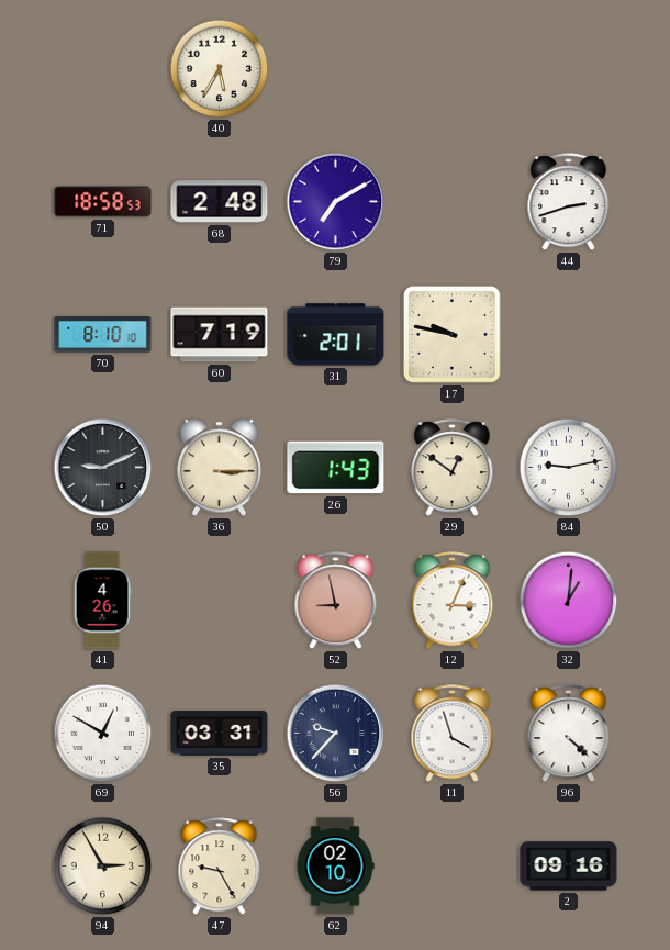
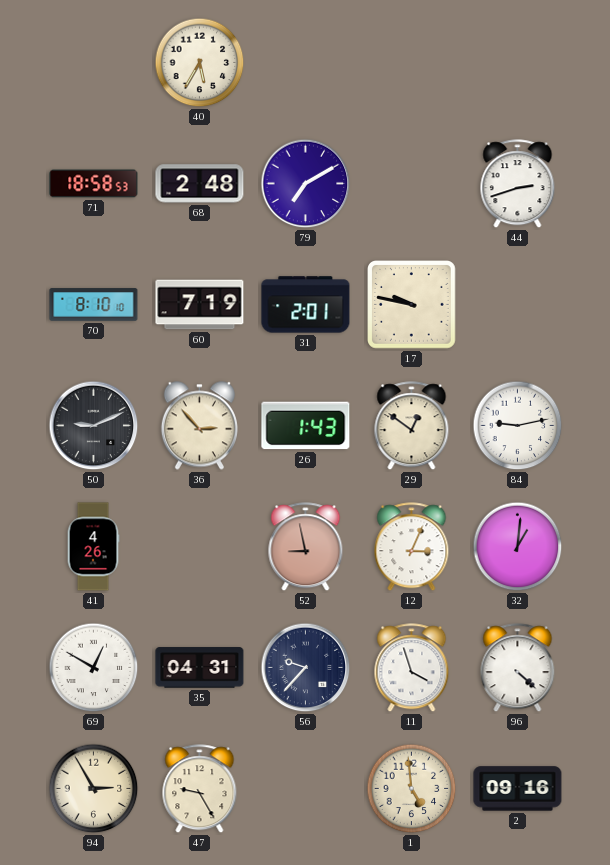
36: 3:15 -> 2:53 (199, 426)
35: 03:31 -> 04:31 (200, 668)
62: 02:10 -> none (335, 867)
1: none -> 4:59 (412, 789)
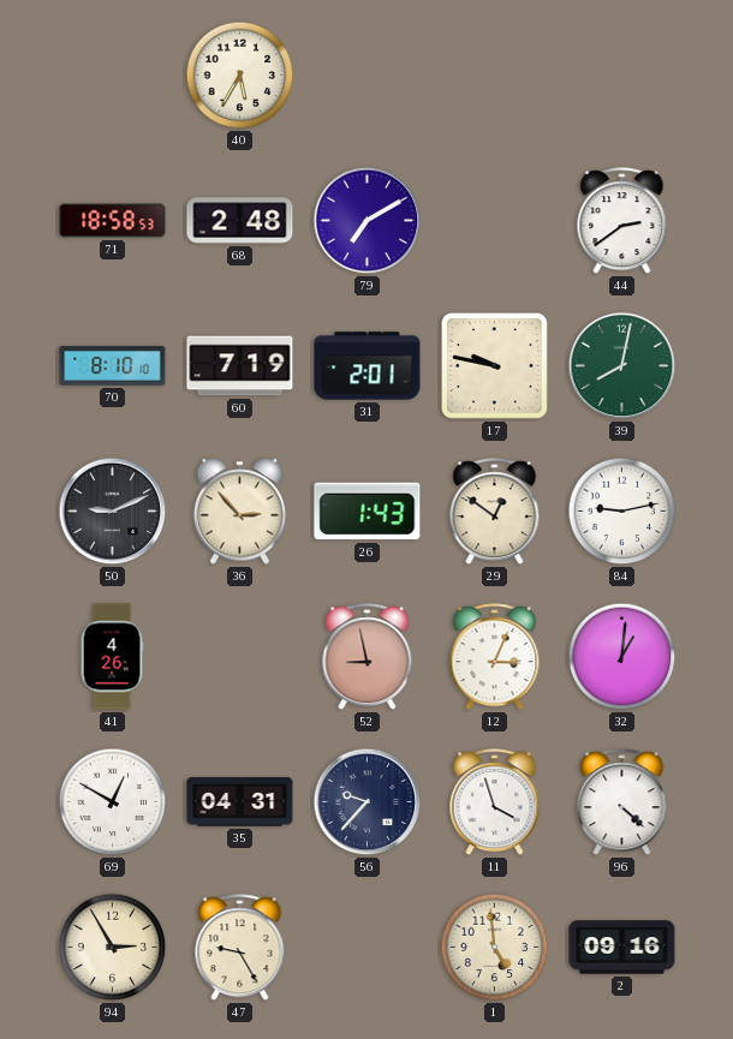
44: 2:42 -> 2:39 (622, 221)
39: none -> 8:02 (622, 366)
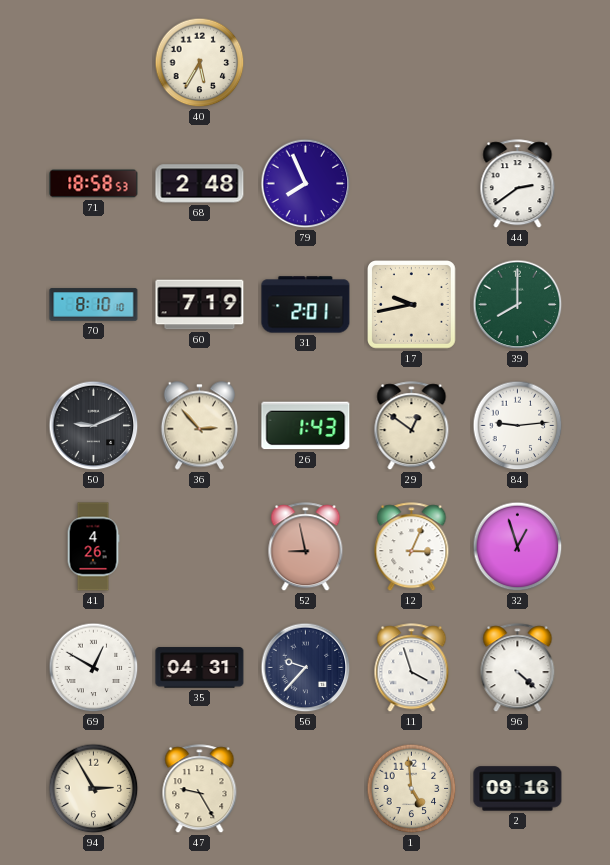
79: 7:10 -> 7:56 (306, 184)
17: 9:47 -> 9:43 (412, 305)
39: 8:02 -> 8:00 (518, 305)
84: 9:13 -> 9:14 (518, 426)
32: 1:01 -> 12:57 (518, 547)
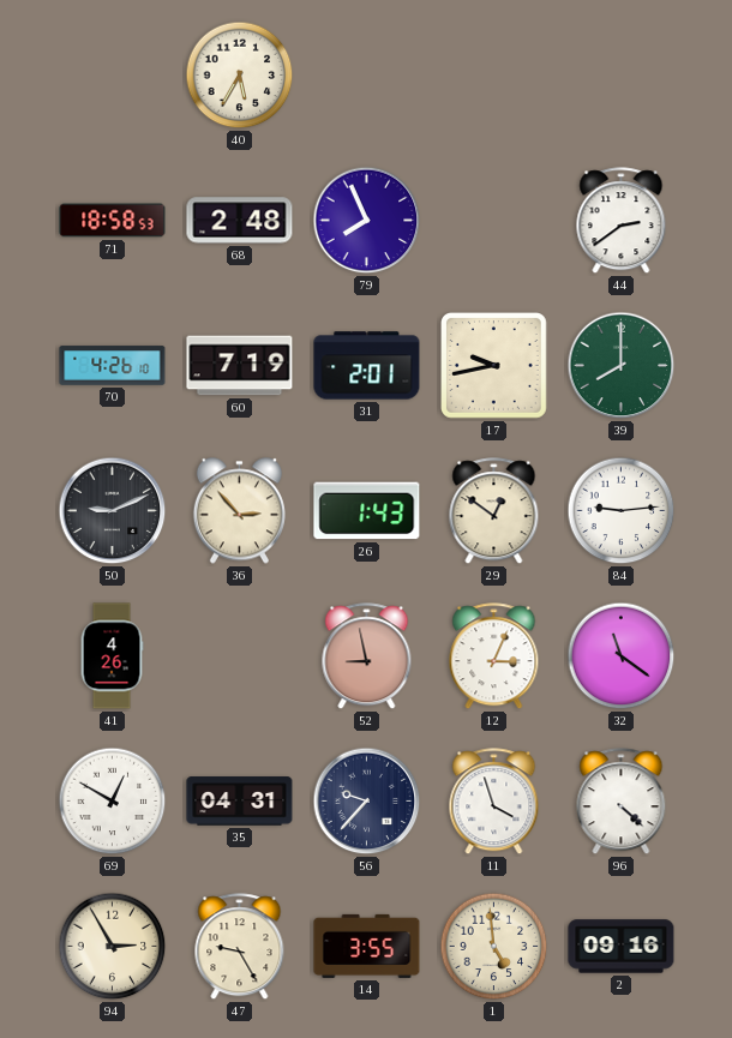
70: 8:10 -> 4:26 (113, 366)
32: 12:57 -> 11:21 (622, 656)
14: none -> 3:55 (367, 946)
